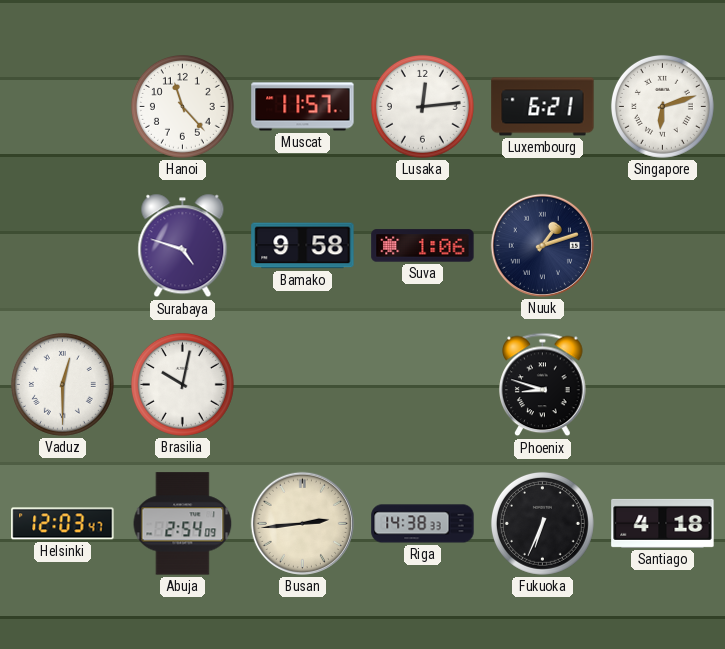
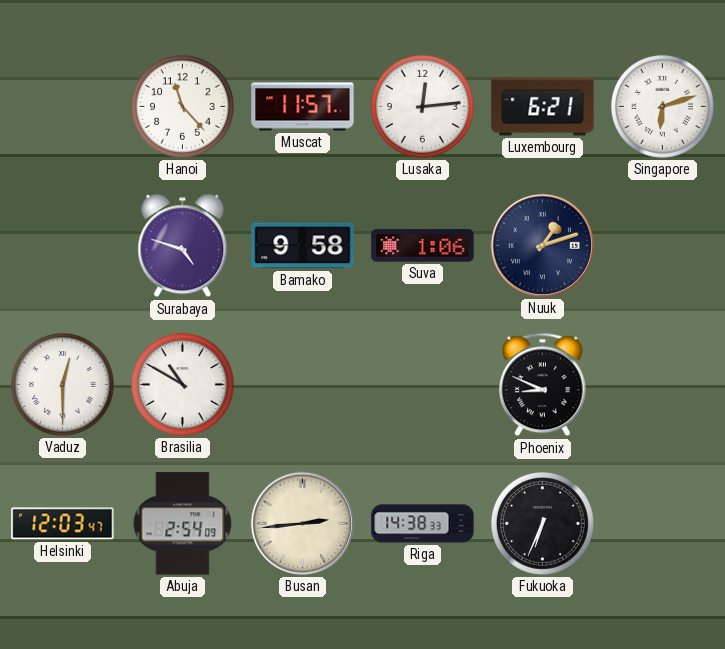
Brasilia: 10:02 -> 10:50 (182, 384)
Phoenix: 8:48 -> 8:49 (543, 385)
Santiago: 4:18 -> none (663, 523)
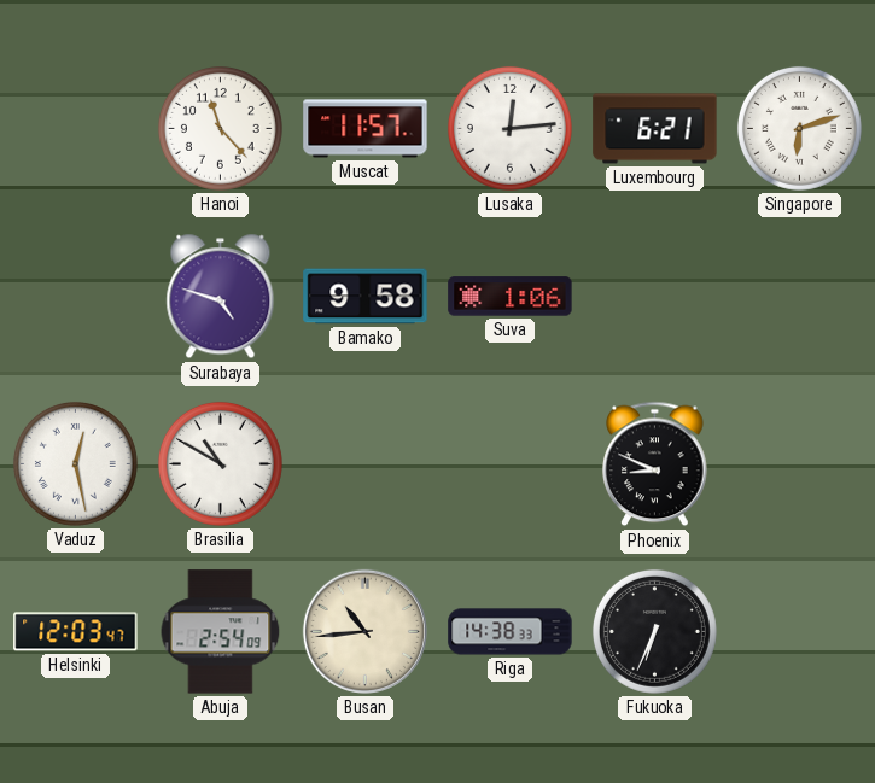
Nuuk: 1:12 -> none (542, 245)
Vaduz: 12:30 -> 12:28 (75, 463)
Busan: 2:44 -> 10:44 (364, 631)
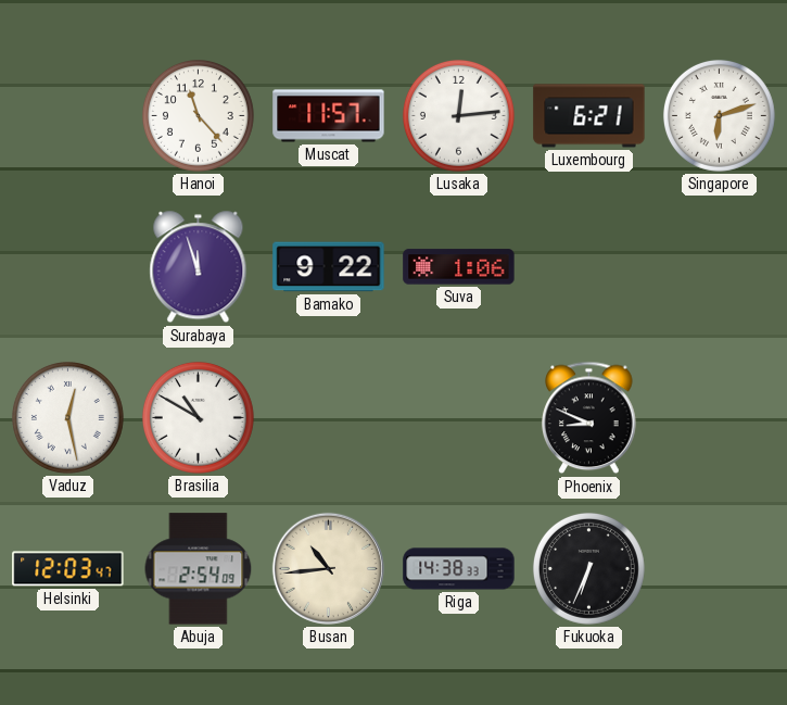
Surabaya: 4:48 -> 11:57 (199, 267)
Bamako: 9:58 -> 9:22 (329, 267)
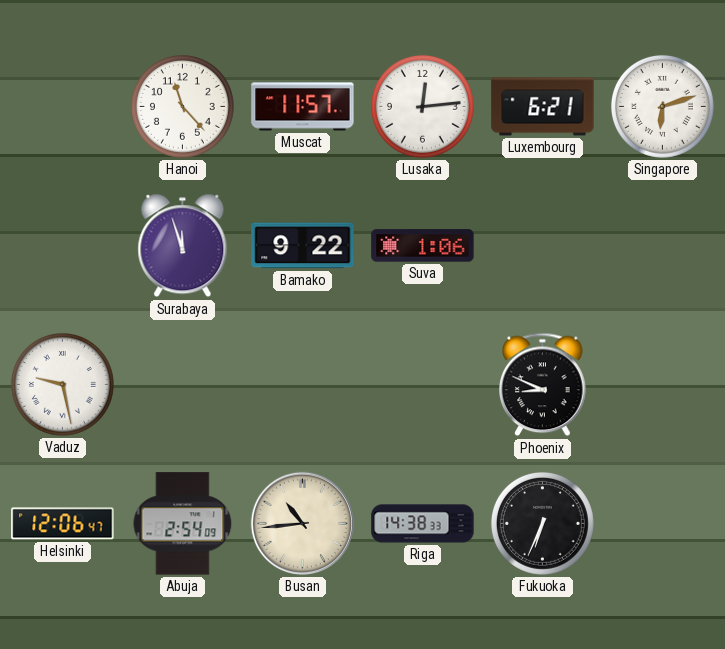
Vaduz: 12:28 -> 9:28 (62, 384)
Brasilia: 10:50 -> none (198, 417)
Helsinki: 12:03 -> 12:06 (63, 524)
